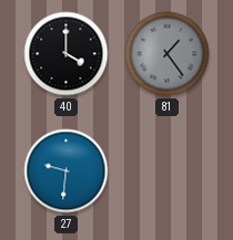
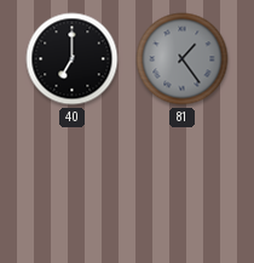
40: 4:00 -> 7:00 (73, 59)
27: 9:31 -> none (67, 171)
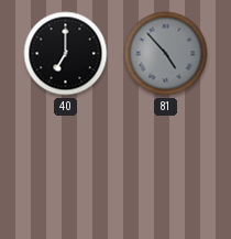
81: 1:24 -> 4:53 (166, 54)
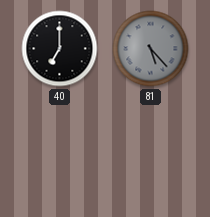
81: 4:53 -> 5:23 (151, 49)
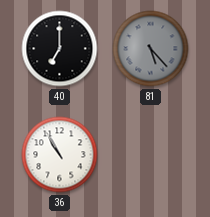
36: none -> 10:55 (60, 155)
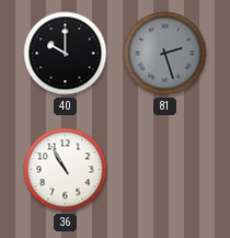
40: 7:00 -> 10:00 (66, 54)
81: 5:23 -> 2:27 (165, 54)
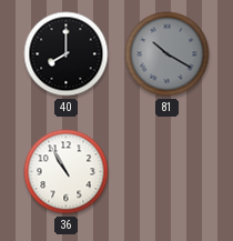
40: 10:00 -> 8:00 (67, 54)
81: 2:27 -> 10:20 (168, 54)
